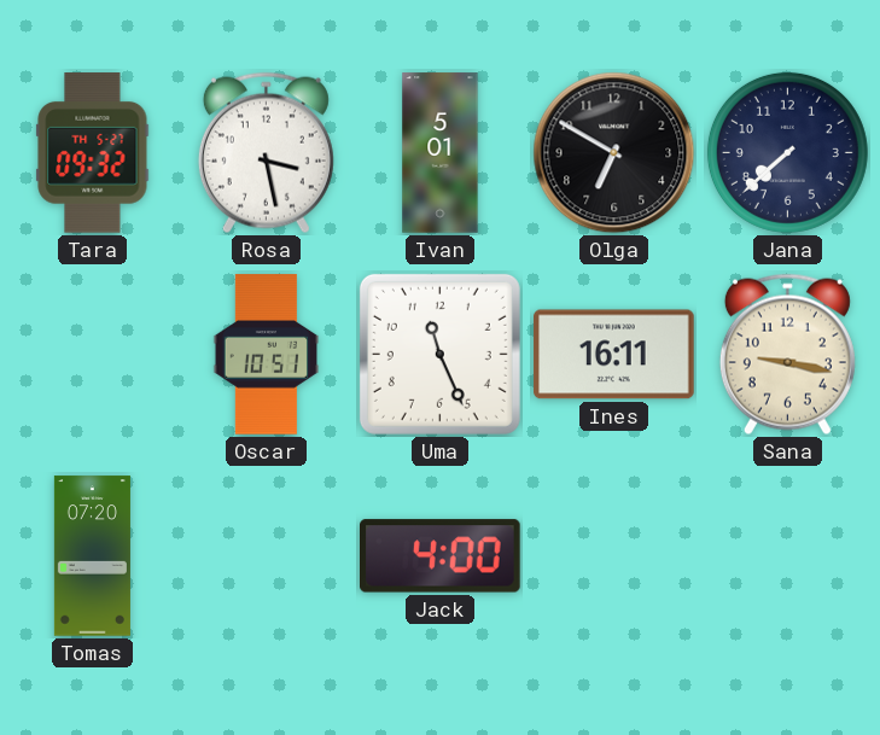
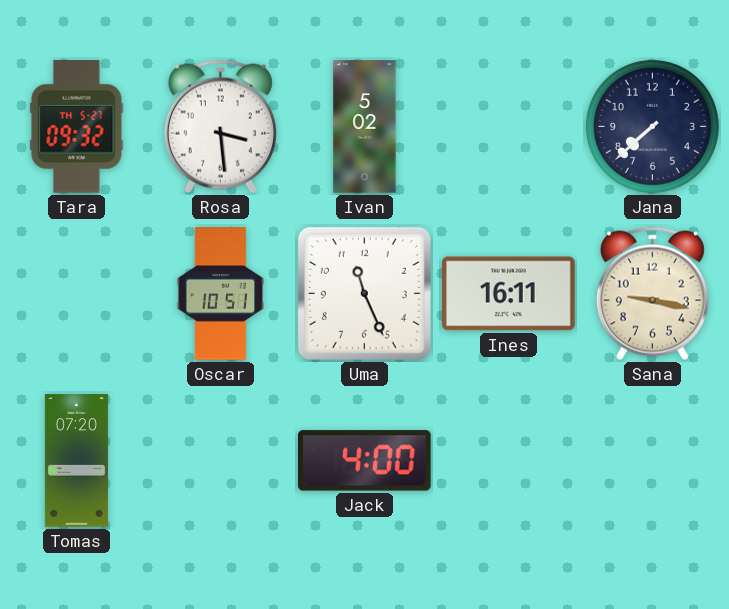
Rosa: 3:28 -> 3:29 (220, 127)
Ivan: 5:01 -> 5:02 (365, 127)
Olga: 6:50 -> none (614, 153)
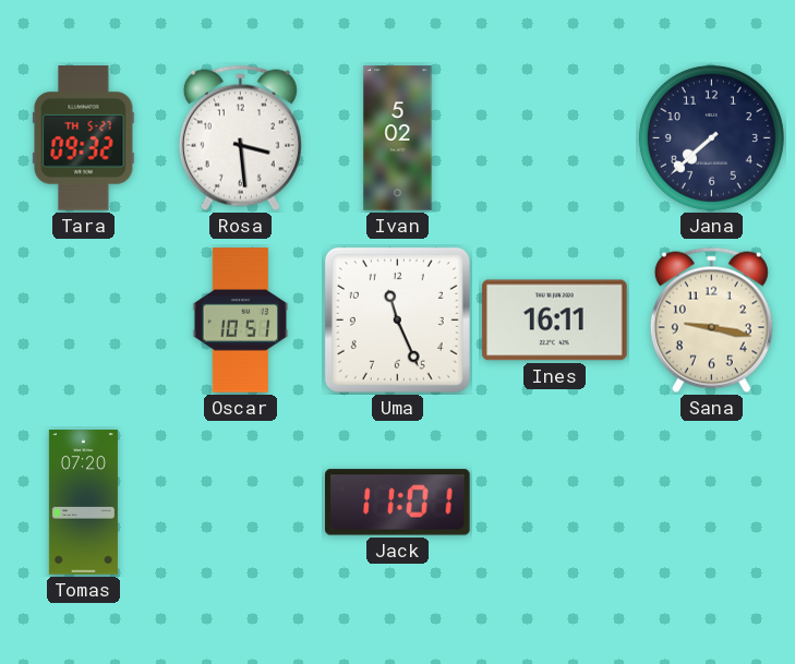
Jack: 4:00 -> 11:01 (398, 503)
